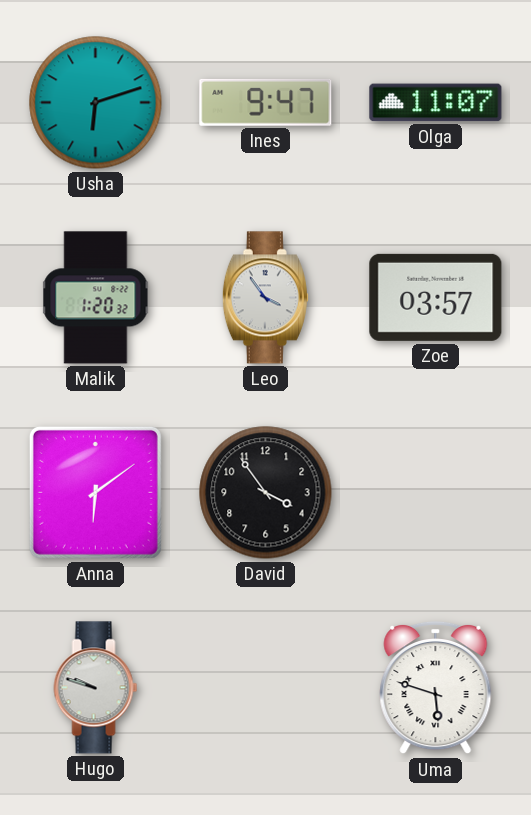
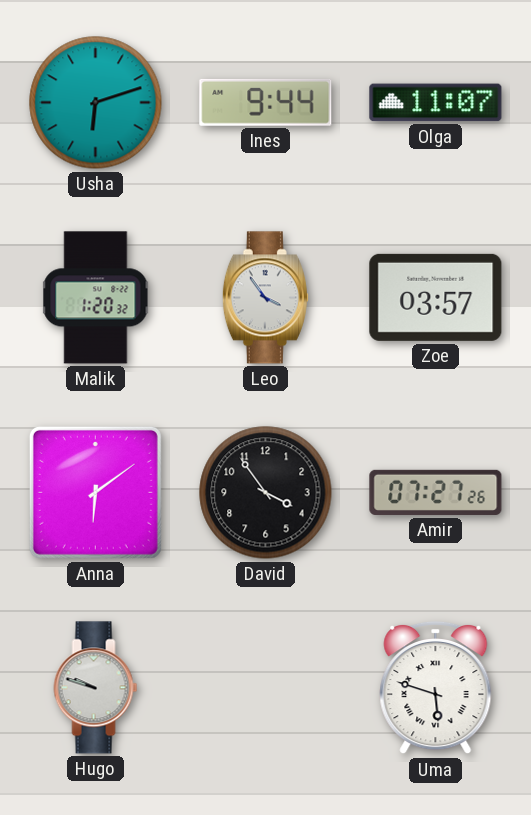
Ines: 9:47 -> 9:44 (266, 102)
Amir: none -> 07:27 (436, 492)
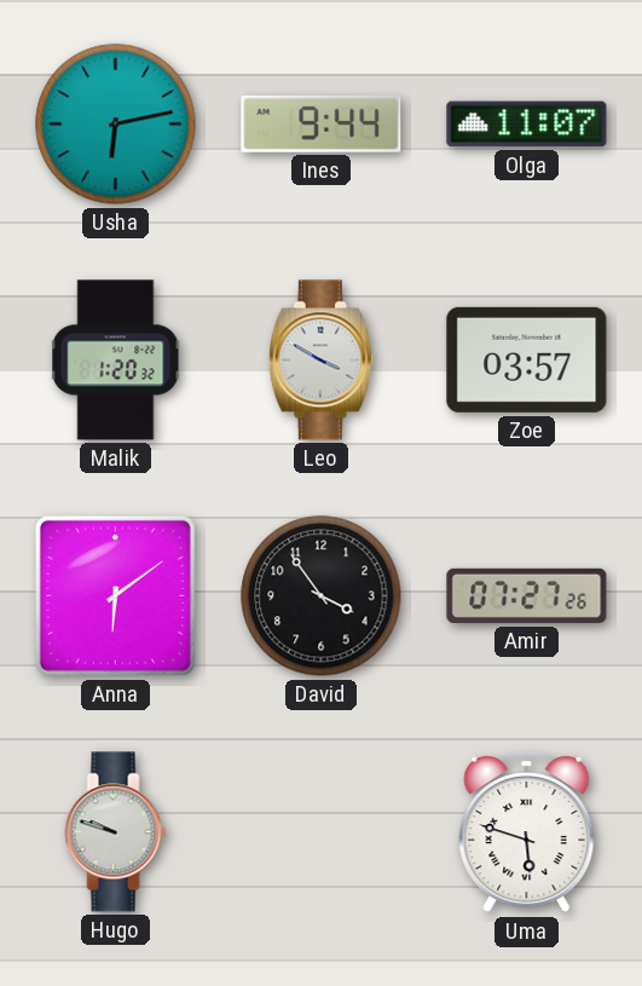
Usha: 6:12 -> 6:13 (116, 125)
Leo: 3:54 -> 3:50 (320, 361)
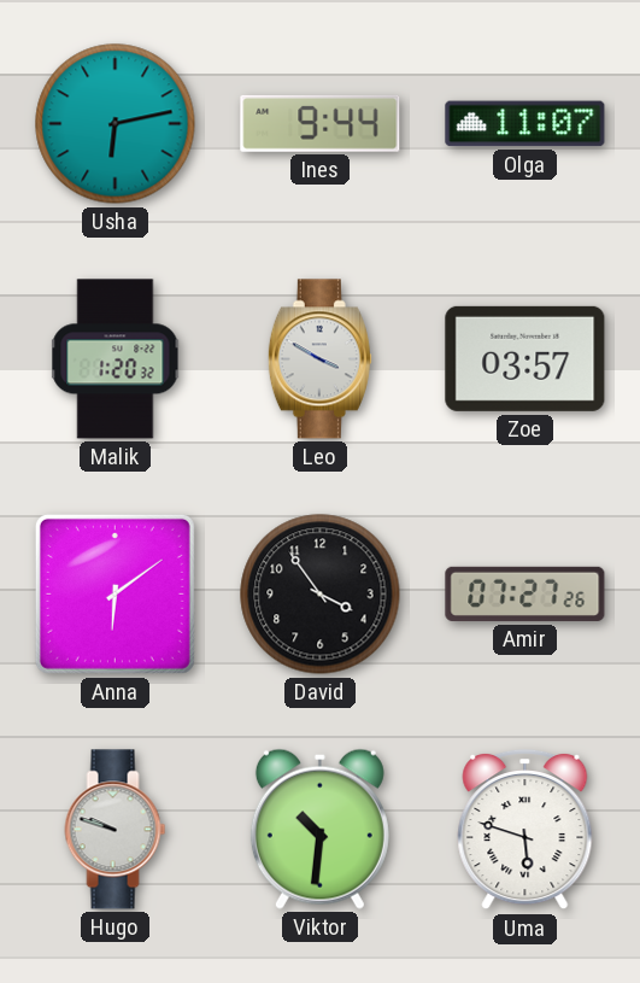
Viktor: none -> 10:31 (319, 829)
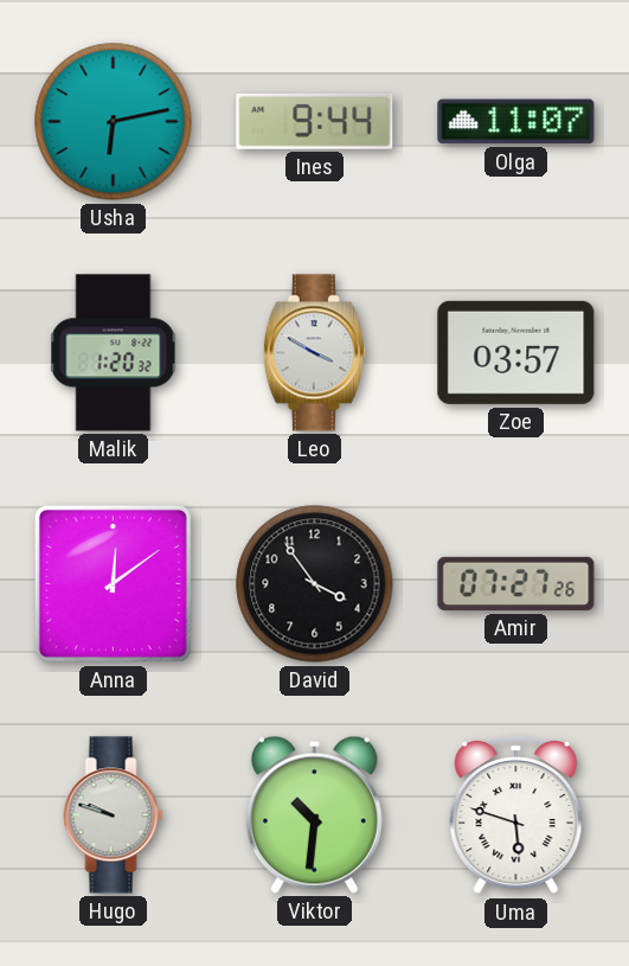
Anna: 6:09 -> 12:09 (113, 583)
